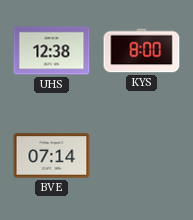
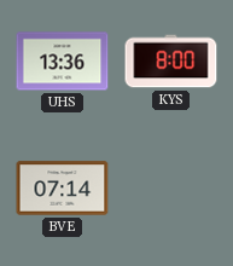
UHS: 12:38 -> 13:36 (63, 62)
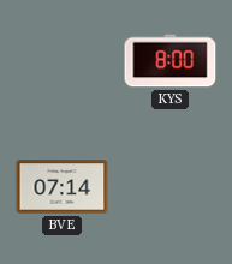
UHS: 13:36 -> none (63, 62)
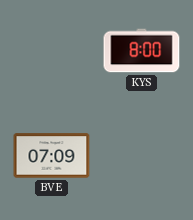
BVE: 07:14 -> 07:09 (52, 156)
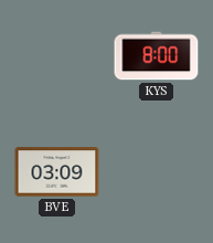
BVE: 07:09 -> 03:09 (57, 172)
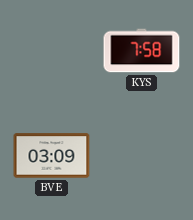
KYS: 8:00 -> 7:58 (142, 51)
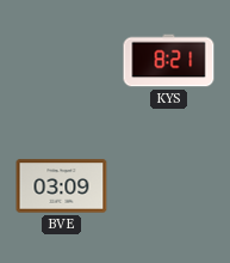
KYS: 7:58 -> 8:21 (169, 61)
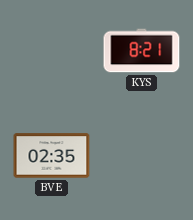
BVE: 03:09 -> 02:35 (52, 156)
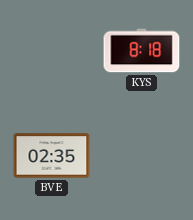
KYS: 8:21 -> 8:18 (142, 51)
